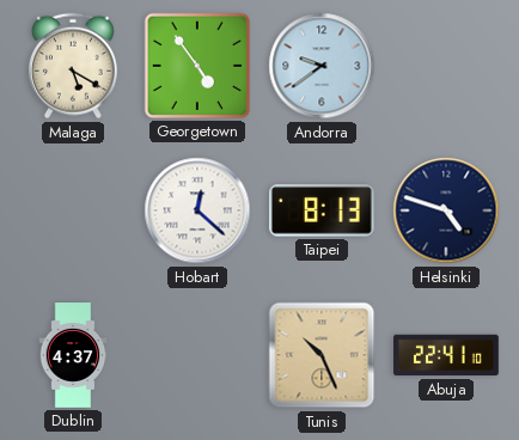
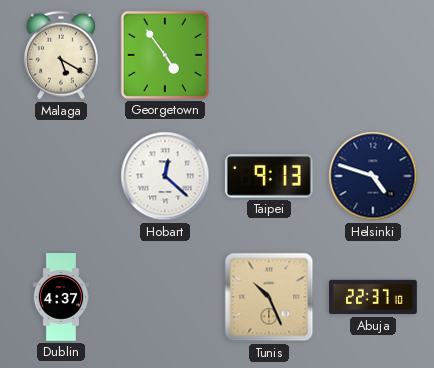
Andorra: 9:39 -> none (322, 66)
Taipei: 8:13 -> 9:13 (269, 176)
Abuja: 22:41 -> 22:37 (373, 297)
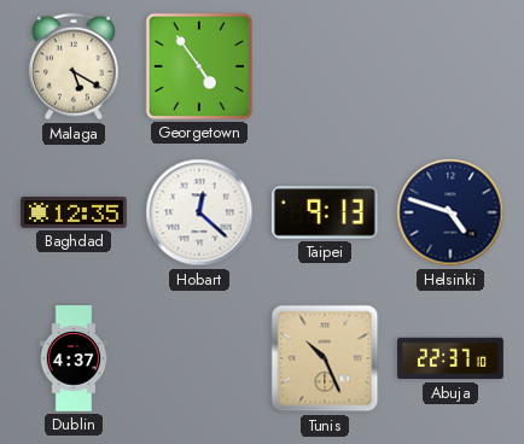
Baghdad: none -> 12:35 (74, 214)
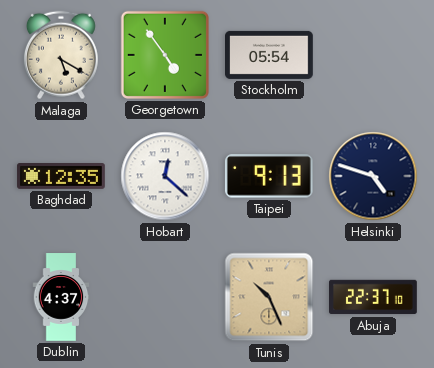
Stockholm: none -> 05:54 (270, 55)
